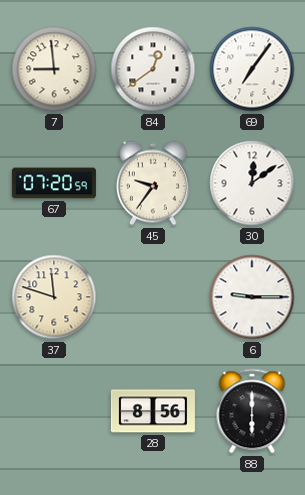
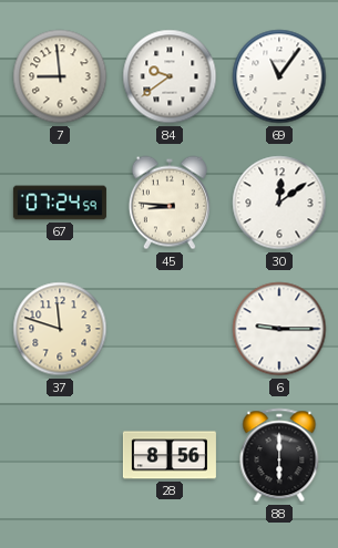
84: 12:39 -> 9:39 (170, 76)
69: 7:06 -> 11:06 (279, 76)
67: 07:20 -> 07:24 (60, 203)
45: 9:36 -> 8:46 (170, 203)
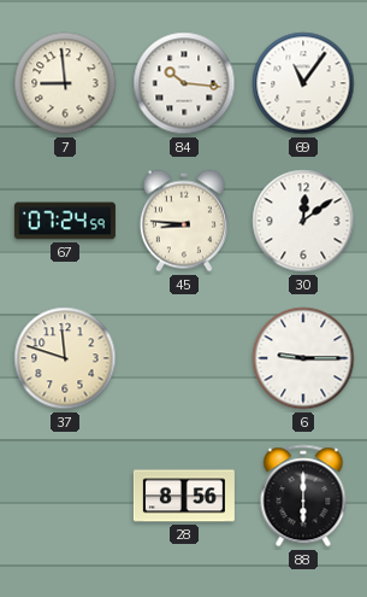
84: 9:39 -> 10:16 (184, 83)
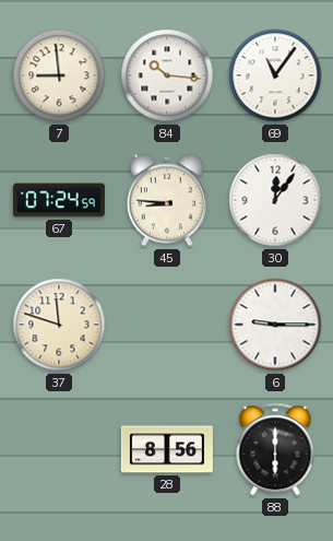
30: 12:09 -> 12:06 (275, 200)
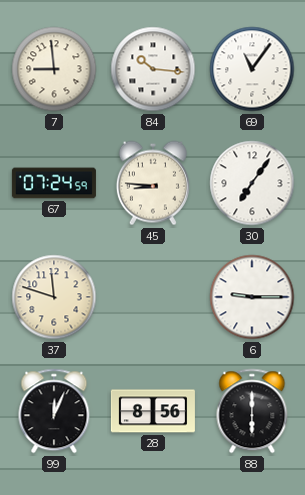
30: 12:06 -> 7:06 (252, 183)
99: none -> 12:04 (54, 411)
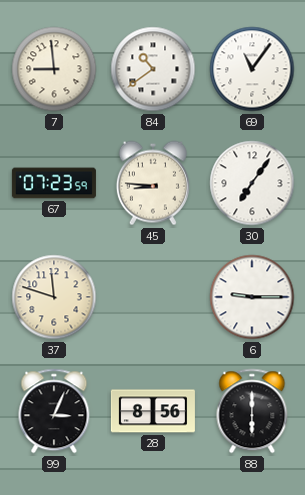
84: 10:16 -> 10:39 (153, 69)
67: 07:24 -> 07:23 (54, 183)
99: 12:04 -> 3:04 (54, 411)
